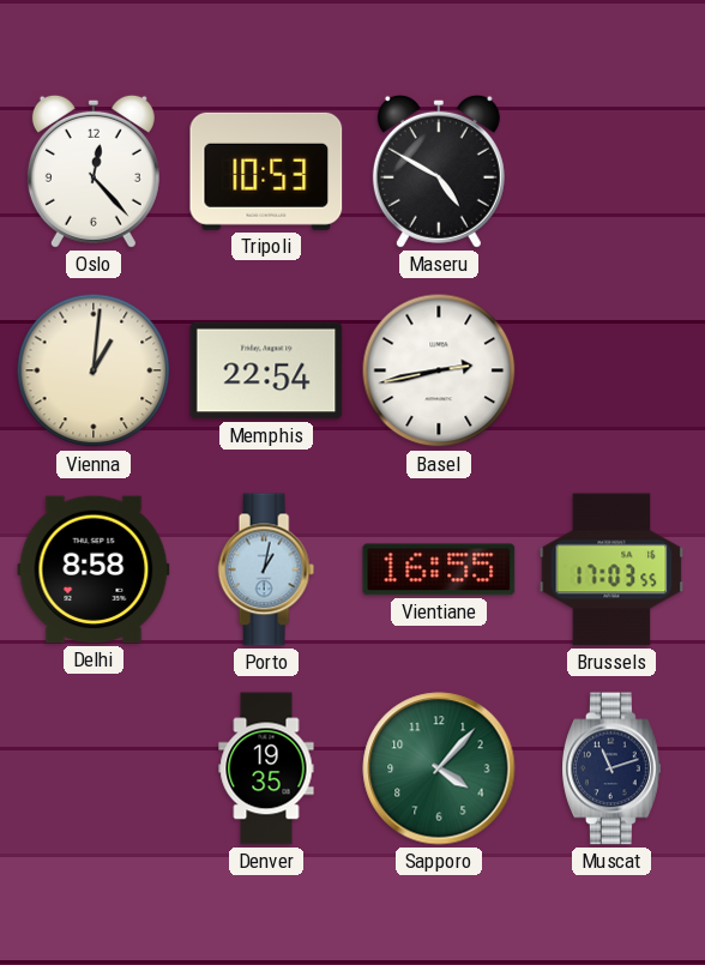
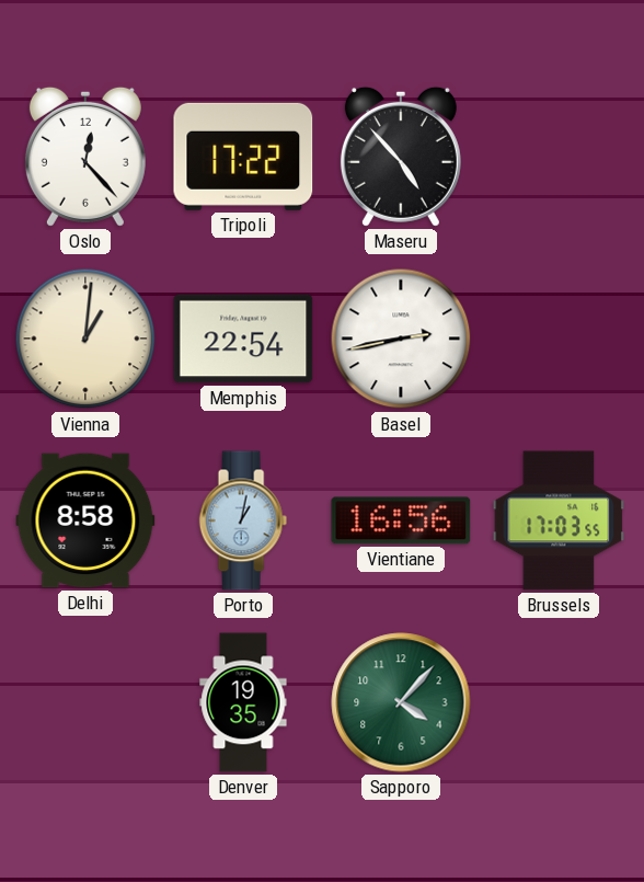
Tripoli: 10:53 -> 17:22 (243, 157)
Maseru: 4:50 -> 4:53 (401, 157)
Vientiane: 16:55 -> 16:56 (401, 520)
Muscat: 11:12 -> none (613, 768)
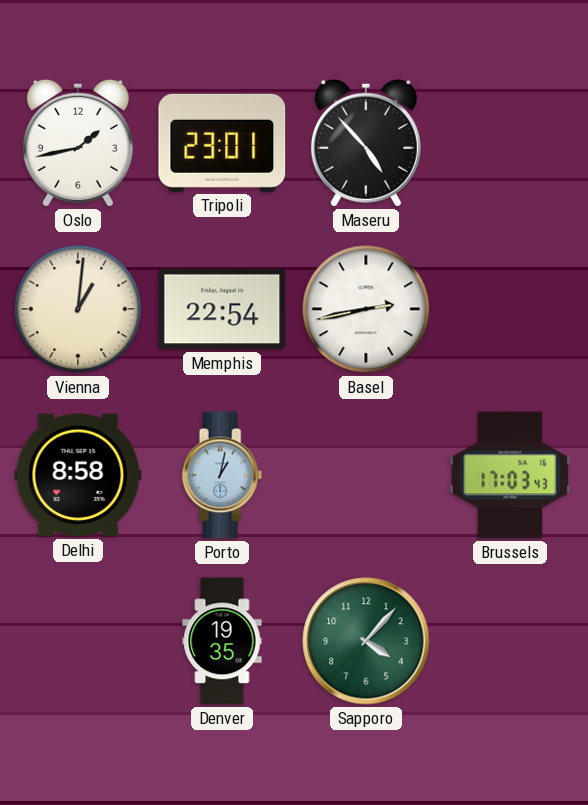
Oslo: 12:23 -> 1:43 (78, 143)
Tripoli: 17:22 -> 23:01 (222, 143)
Vientiane: 16:56 -> none (401, 520)
Brussels: 17:03:55 -> 17:03:43 (510, 475)
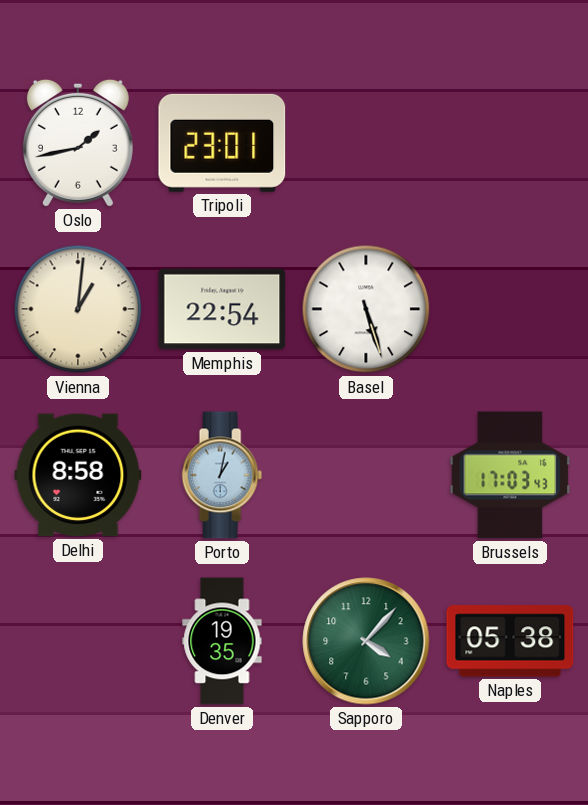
Maseru: 4:53 -> none (366, 143)
Basel: 2:43 -> 5:27 (366, 309)
Naples: none -> 05:38 (510, 641)
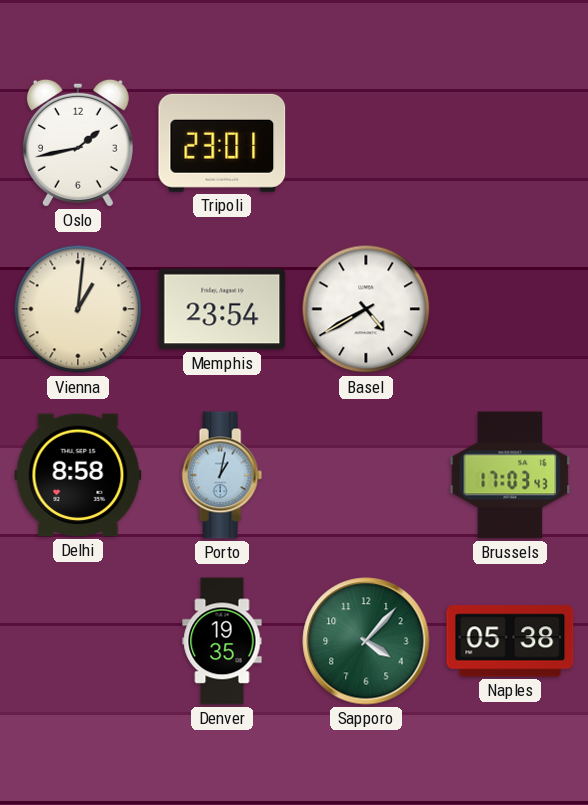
Memphis: 22:54 -> 23:54 (222, 309)
Basel: 5:27 -> 4:40 (366, 309)
